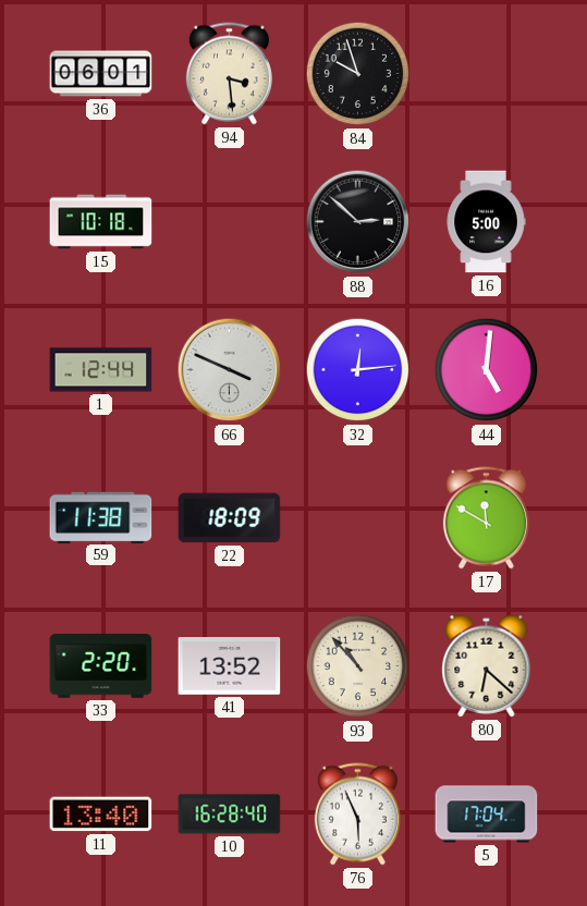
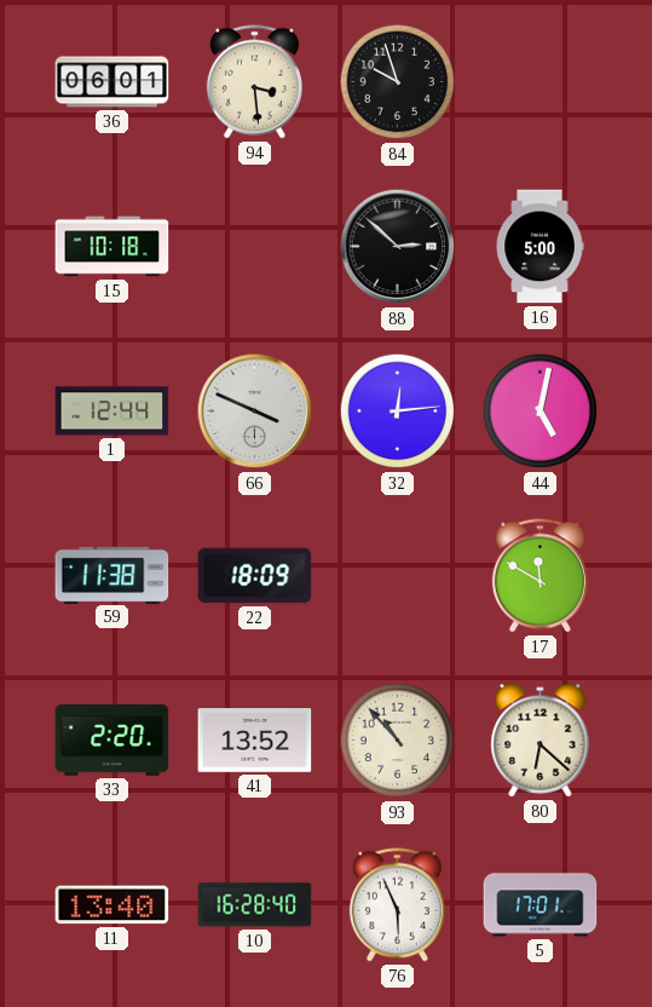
44: 5:01 -> 5:02 (541, 412)
5: 17:04 -> 17:01 (541, 905)
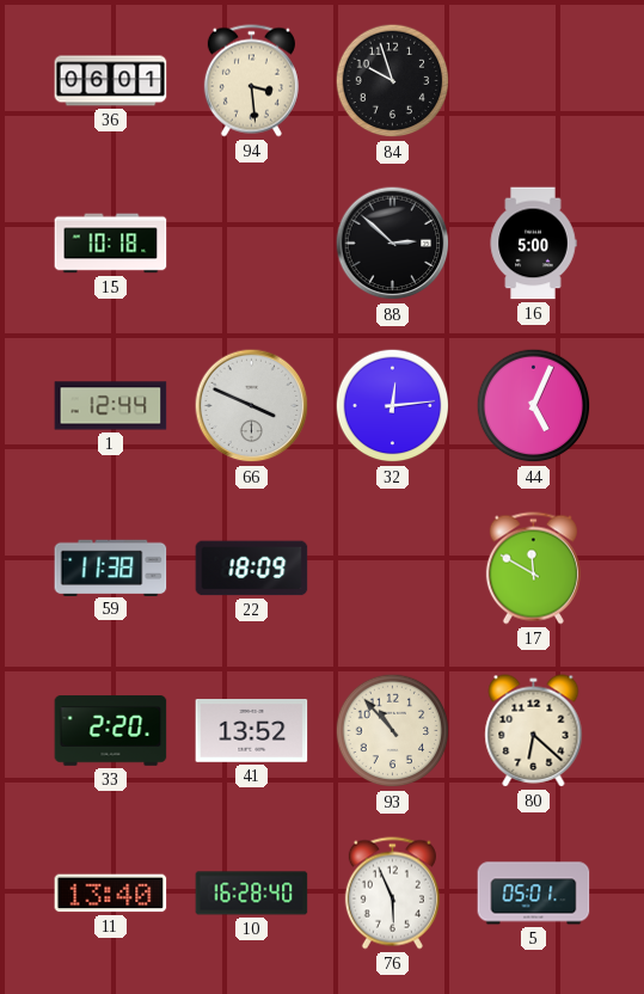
44: 5:02 -> 5:04 (534, 406)
5: 17:01 -> 05:01 (534, 894)
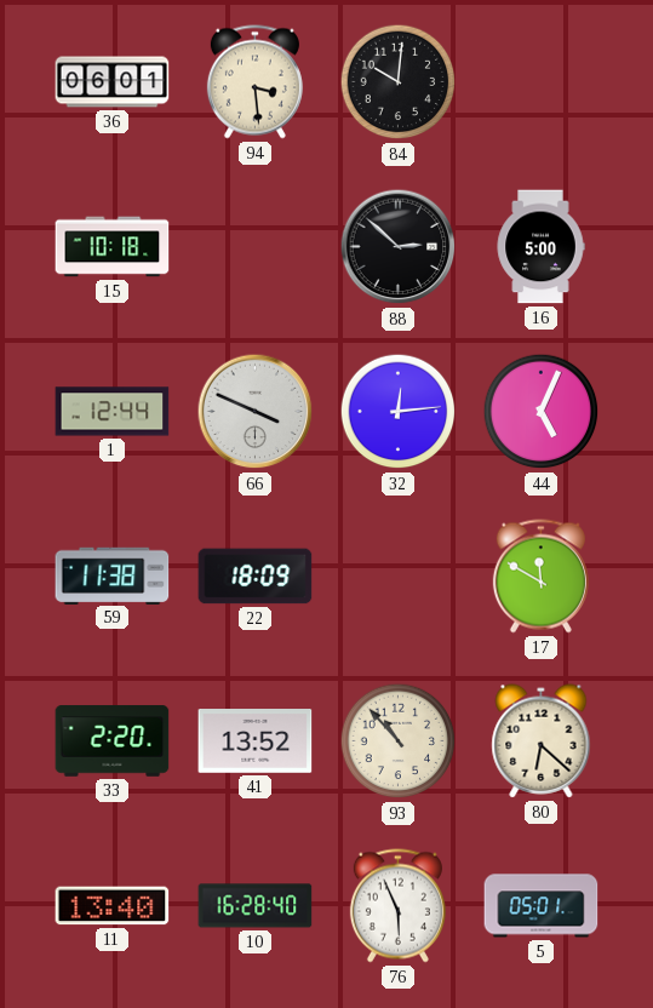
84: 9:57 -> 10:01 (399, 82)
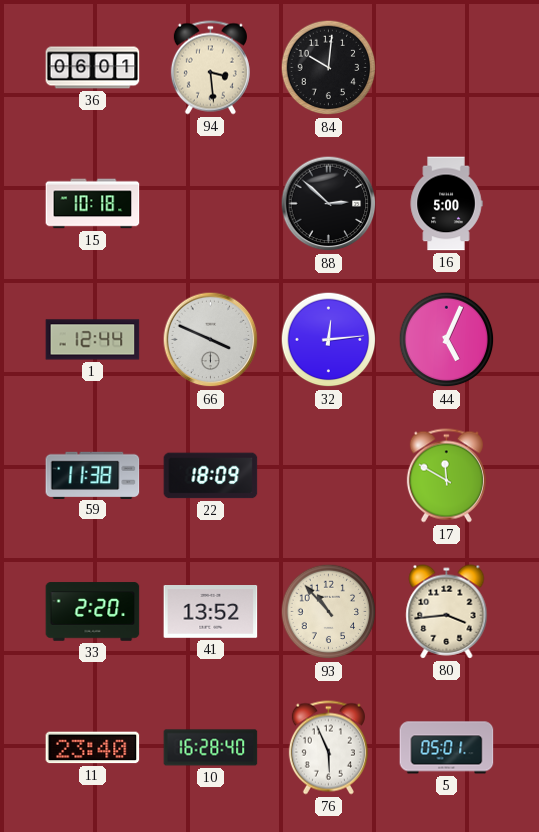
80: 6:22 -> 3:44 (447, 612)
11: 13:40 -> 23:40 (93, 748)
